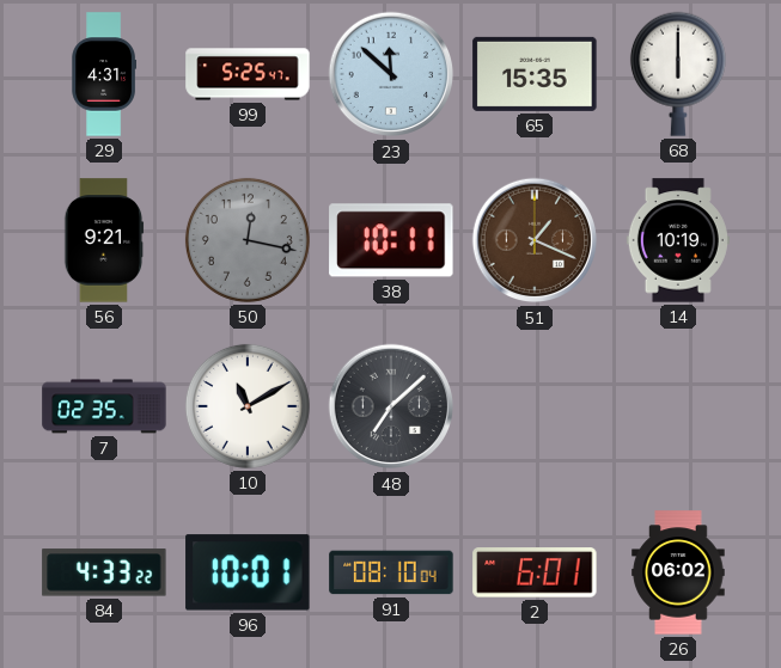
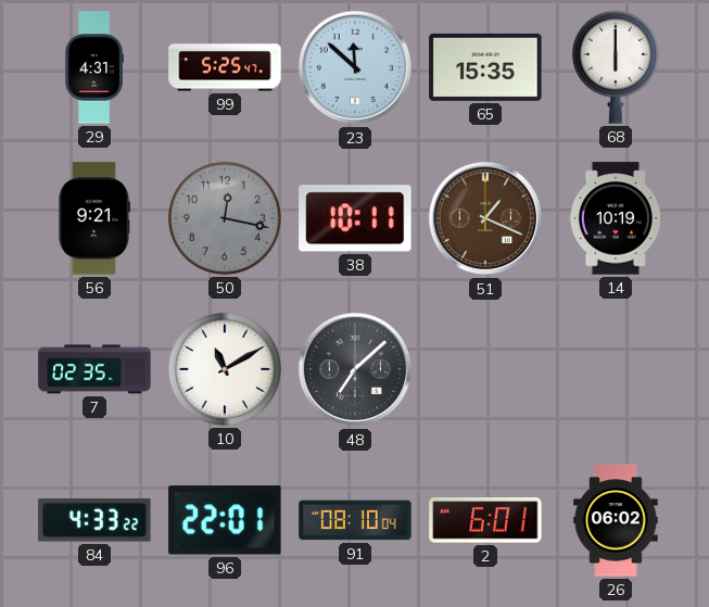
96: 10:01 -> 22:01 (225, 520)
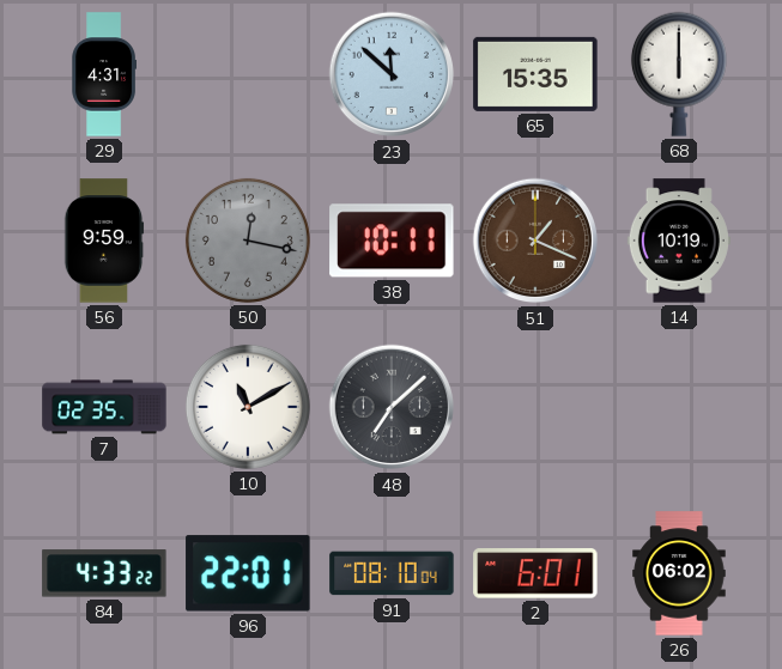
99: 5:25 -> none (225, 67)
56: 9:21 -> 9:59 (104, 241)
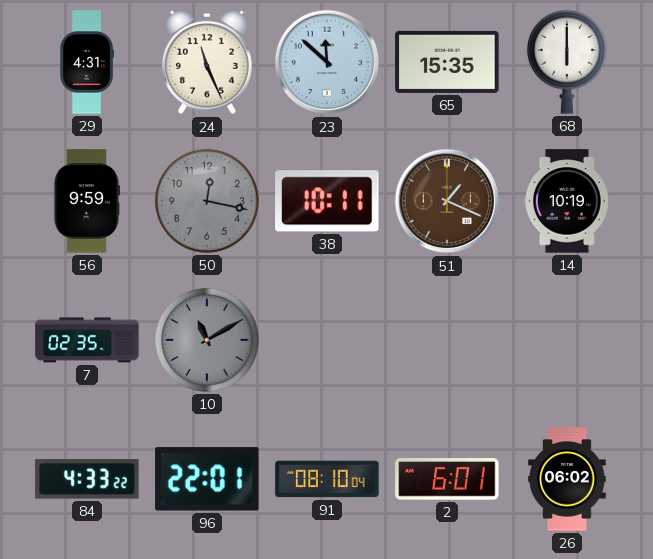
24: none -> 11:26 (207, 62)
10 dial: white -> grey (207, 340)
48: 7:08 -> none (392, 407)
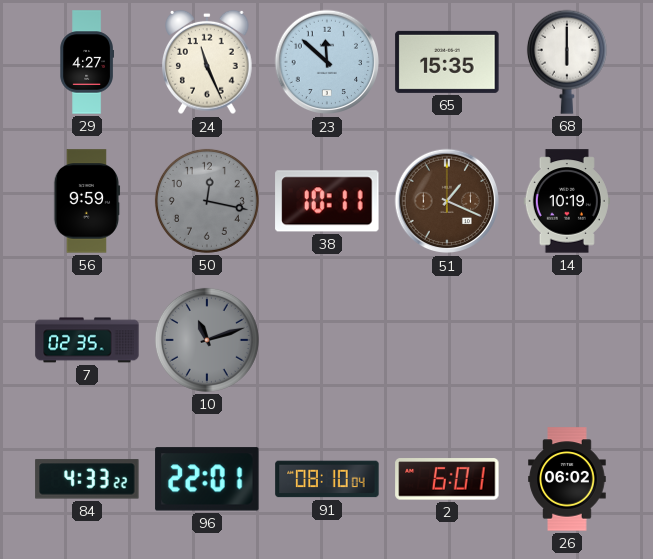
29: 4:31 -> 4:27 (87, 62)
10: 11:10 -> 11:12 (207, 340)
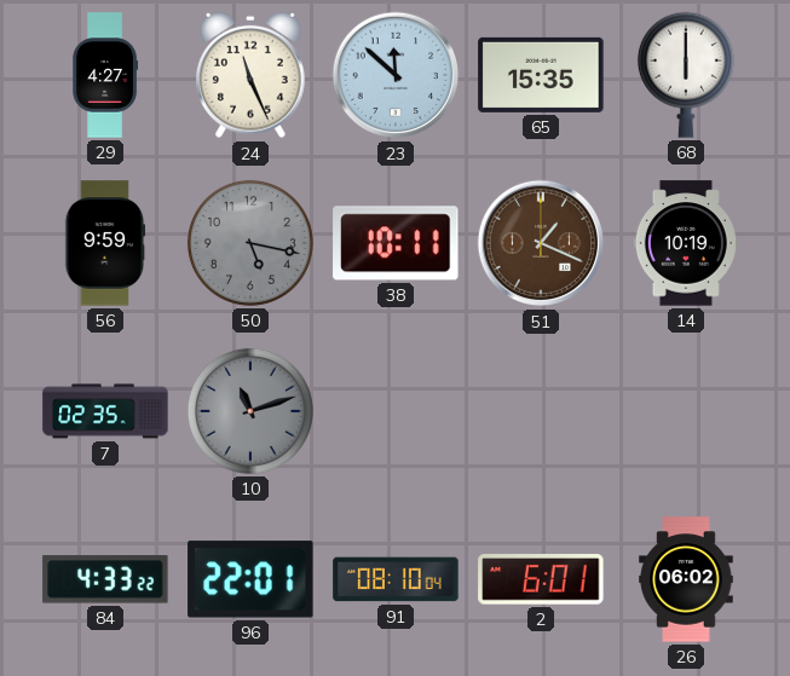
50: 12:17 -> 5:17 (250, 243)
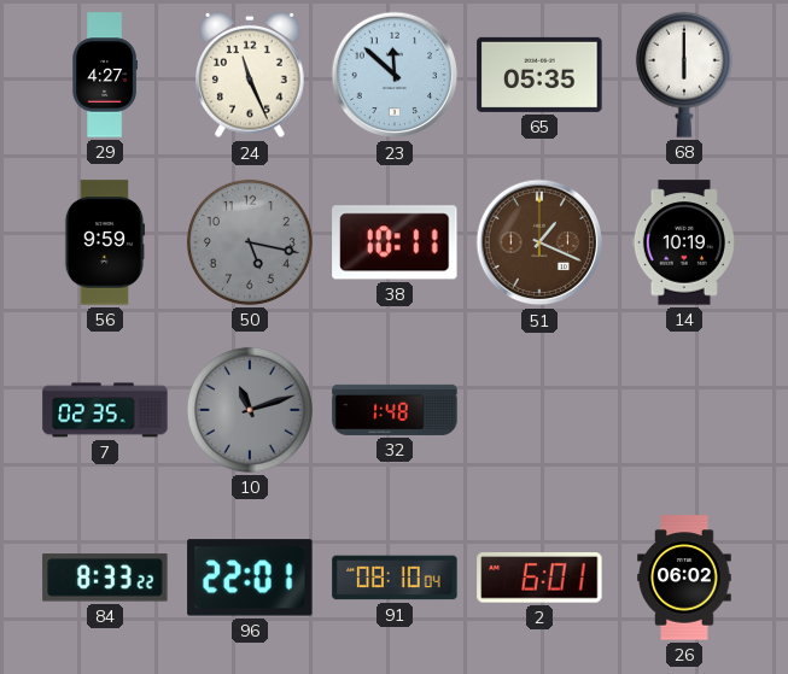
65: 15:35 -> 05:35 (539, 75)
32: none -> 1:48 (395, 410)
84: 4:33 -> 8:33 (105, 578)
